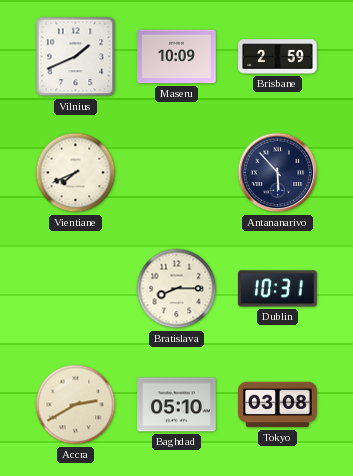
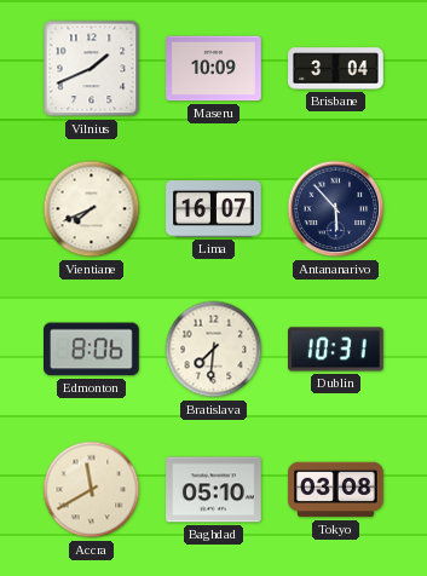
Brisbane: 2:59 -> 3:04 (336, 69)
Lima: none -> 16:07 (214, 209)
Edmonton: none -> 8:06 (92, 350)
Bratislava: 8:15 -> 7:31 (214, 350)
Accra: 2:40 -> 11:40 (92, 490)
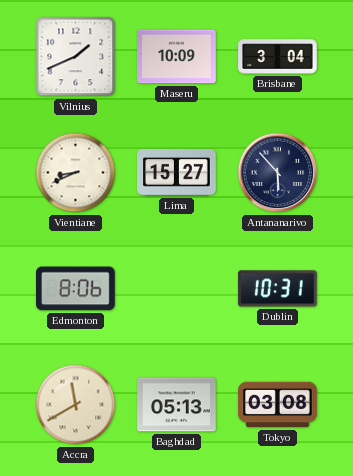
Vientiane: 7:41 -> 8:41 (76, 173)
Lima: 16:07 -> 15:27 (177, 173)
Bratislava: 7:31 -> none (214, 350)
Baghdad: 05:10 -> 05:13 (177, 405)
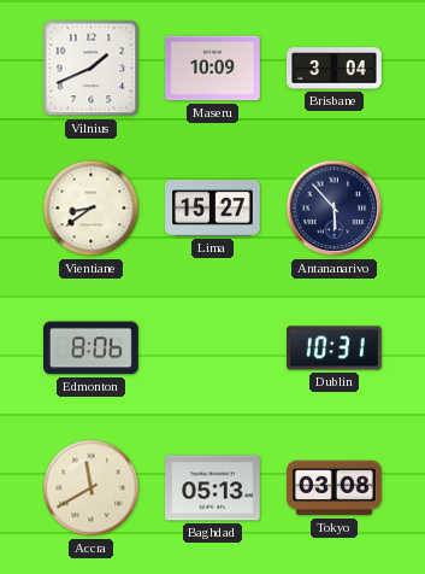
Vientiane: 8:41 -> 8:39 (92, 209)
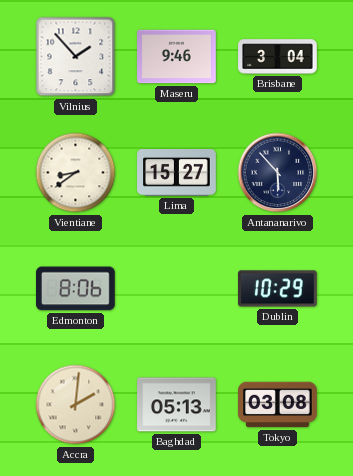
Vilnius: 1:41 -> 1:53 (76, 57)
Maseru: 10:09 -> 9:46 (177, 57)
Dublin: 10:31 -> 10:29 (278, 289)
Accra: 11:40 -> 2:01 (76, 405)
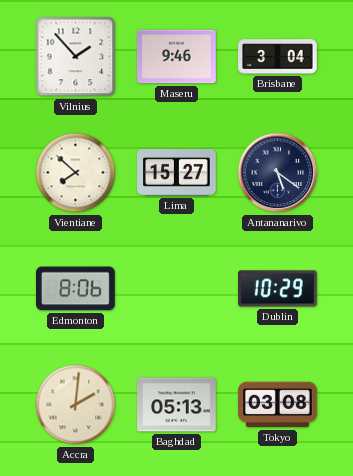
Vientiane: 8:39 -> 7:52 (76, 173)
Antananarivo: 5:53 -> 5:21 (278, 173)
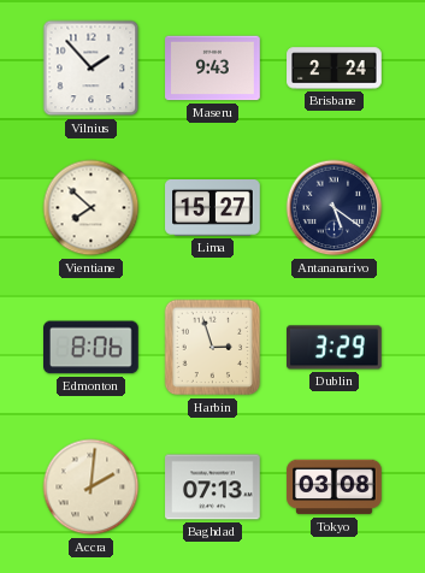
Maseru: 9:46 -> 9:43 (213, 69)
Brisbane: 3:04 -> 2:24 (335, 69)
Harbin: none -> 2:57 (213, 348)
Dublin: 10:29 -> 3:29 (335, 348)
Baghdad: 05:13 -> 07:13 (213, 488)
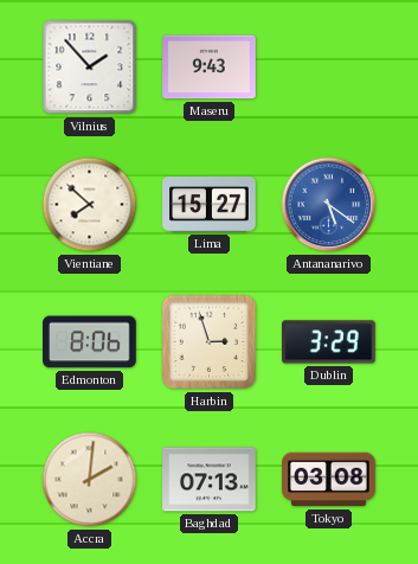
Brisbane: 2:24 -> none (335, 69)
Antananarivo dial: navy -> blue (329, 205)
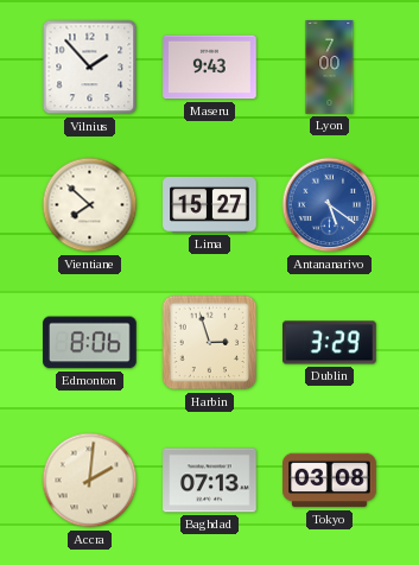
Lyon: none -> 7:00 (330, 68)
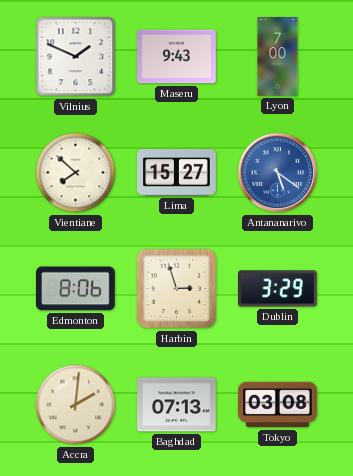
Vilnius: 1:53 -> 1:49 (76, 57)
